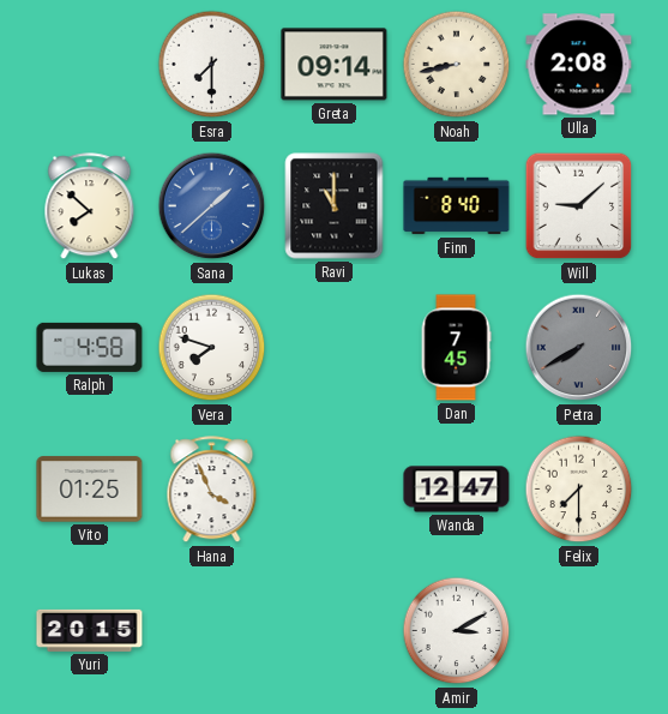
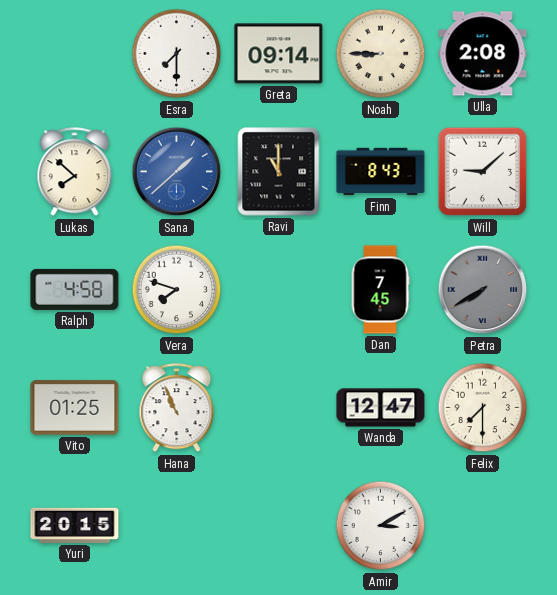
Noah: 8:43 -> 8:45 (381, 54)
Finn: 8:40 -> 8:43 (381, 172)
Hana: 3:56 -> 10:56 (177, 408)
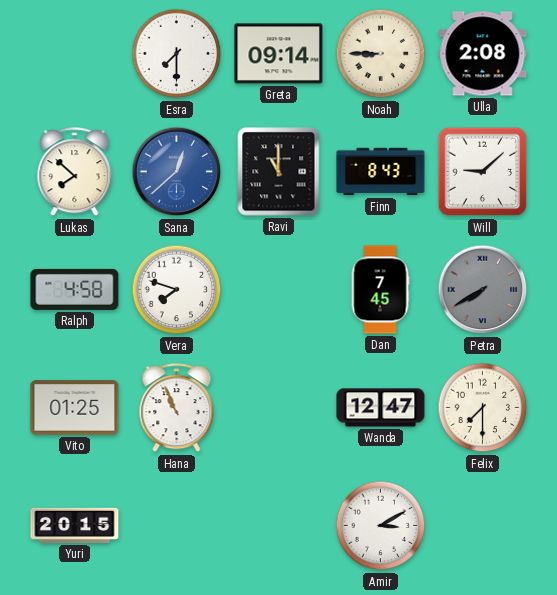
Sana: 1:38 -> 12:38 (177, 172)
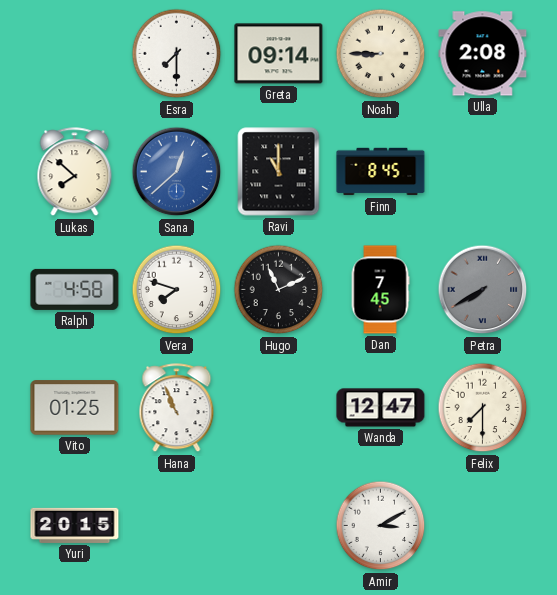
Finn: 8:43 -> 8:45 (381, 172)
Will: 9:08 -> none (483, 172)
Hugo: none -> 11:11 (279, 290)
